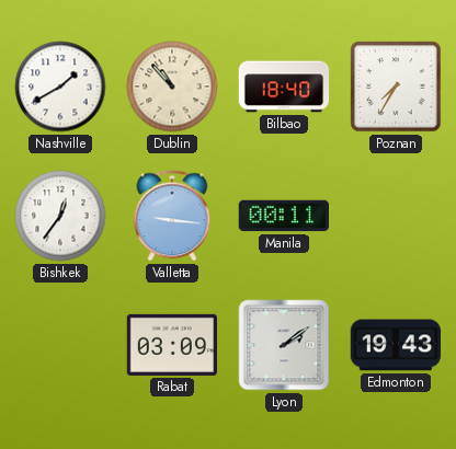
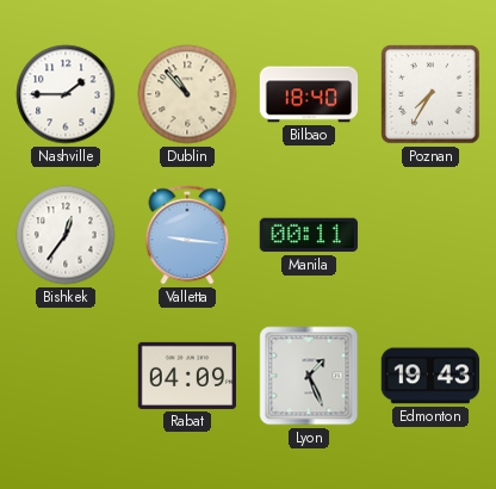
Nashville: 1:40 -> 1:45 (66, 94)
Rabat: 03:09 -> 04:09 (186, 376)
Lyon: 2:09 -> 1:26 (309, 376)
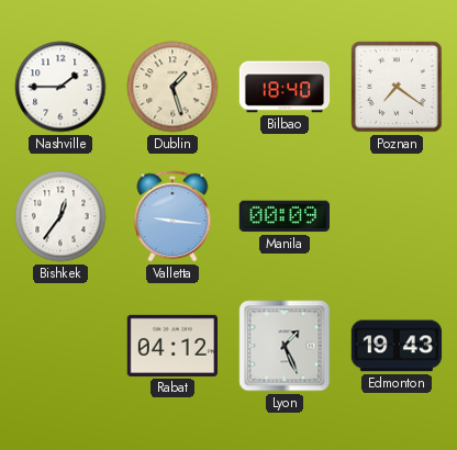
Dublin: 10:53 -> 1:27 (172, 87)
Poznan: 7:35 -> 7:21 (397, 87)
Manila: 00:11 -> 00:09 (283, 216)
Rabat: 04:09 -> 04:12 (171, 346)
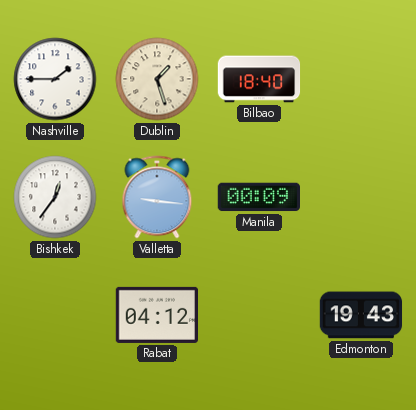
Poznan: 7:21 -> none (397, 87)
Lyon: 1:26 -> none (285, 346)
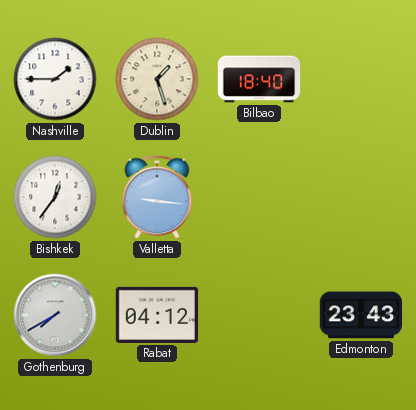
Manila: 00:09 -> none (258, 197)
Gothenburg: none -> 7:40 (55, 315)
Edmonton: 19:43 -> 23:43 (361, 315)
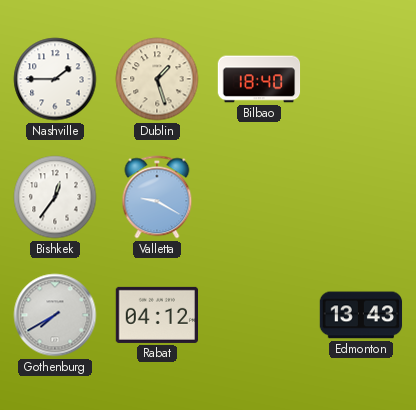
Valletta: 9:16 -> 9:20 (157, 197)
Edmonton: 23:43 -> 13:43 (361, 315)
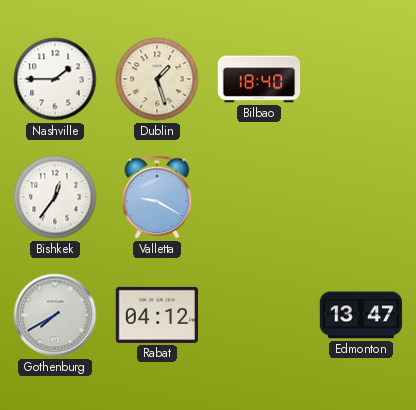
Edmonton: 13:43 -> 13:47 (361, 315)
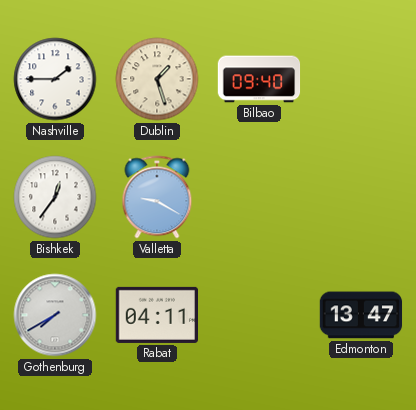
Bilbao: 18:40 -> 09:40 (259, 79)
Rabat: 04:12 -> 04:11 (156, 315)
